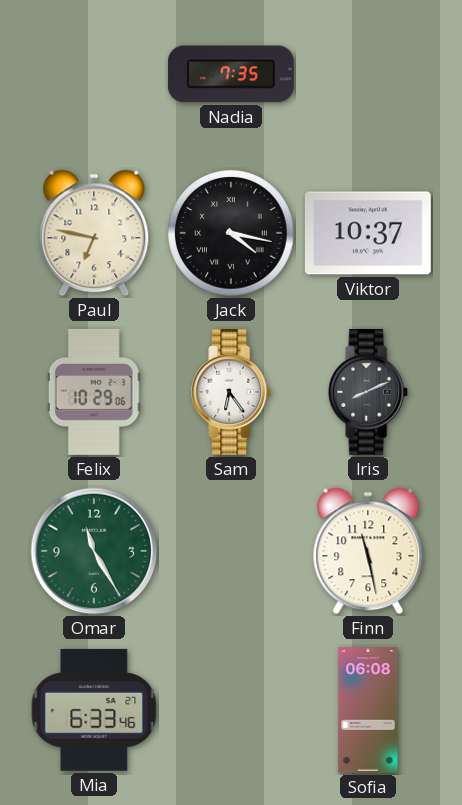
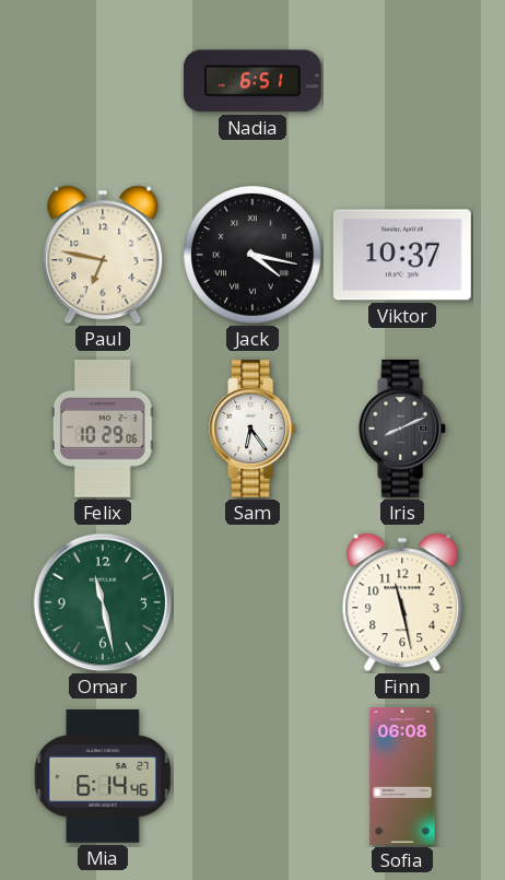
Nadia: 7:35 -> 6:51 (252, 81)
Omar: 11:25 -> 11:28 (103, 602)
Mia: 6:33 -> 6:14 (103, 776)
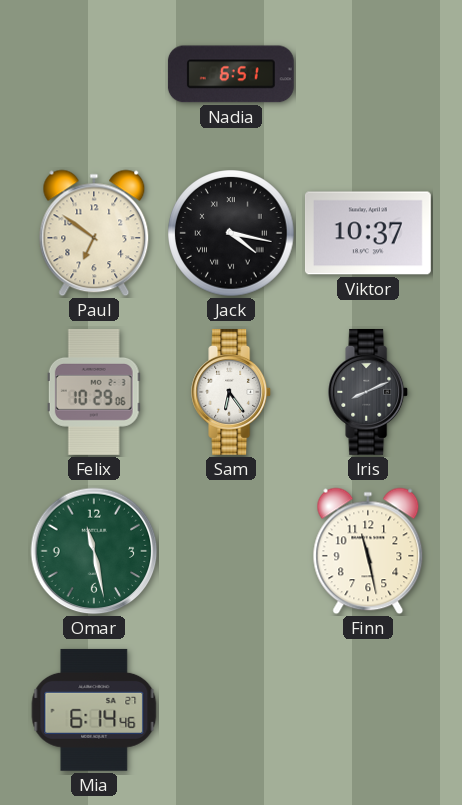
Paul: 6:47 -> 6:51 (94, 233)
Sofia: 06:08 -> none (402, 777)
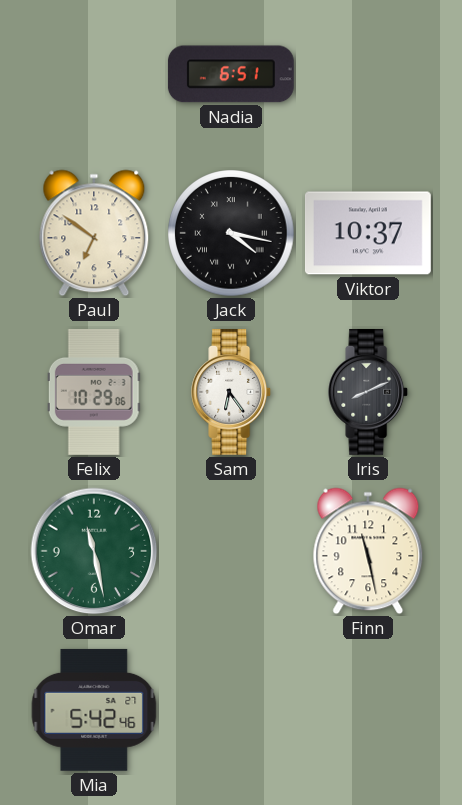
Mia: 6:14 -> 5:42 (94, 710)
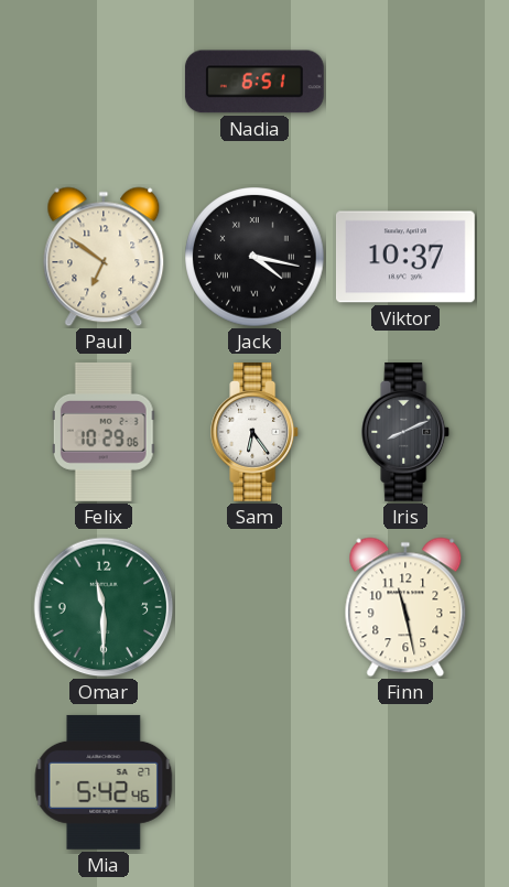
Omar: 11:28 -> 11:30 (104, 607)
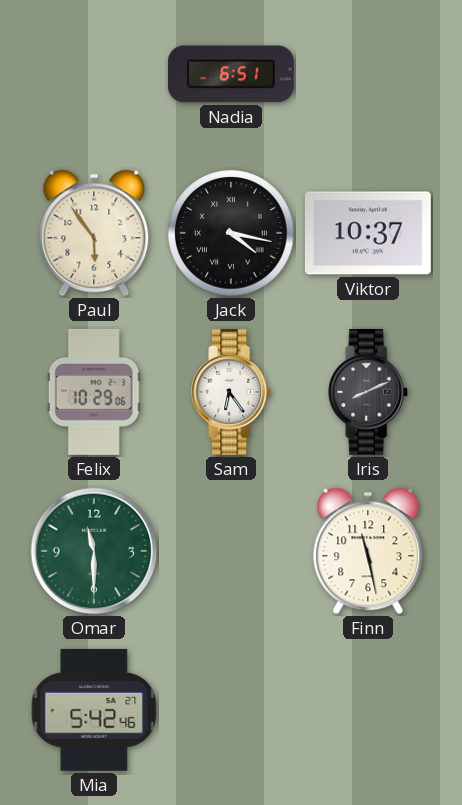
Paul: 6:51 -> 5:54 (94, 233)
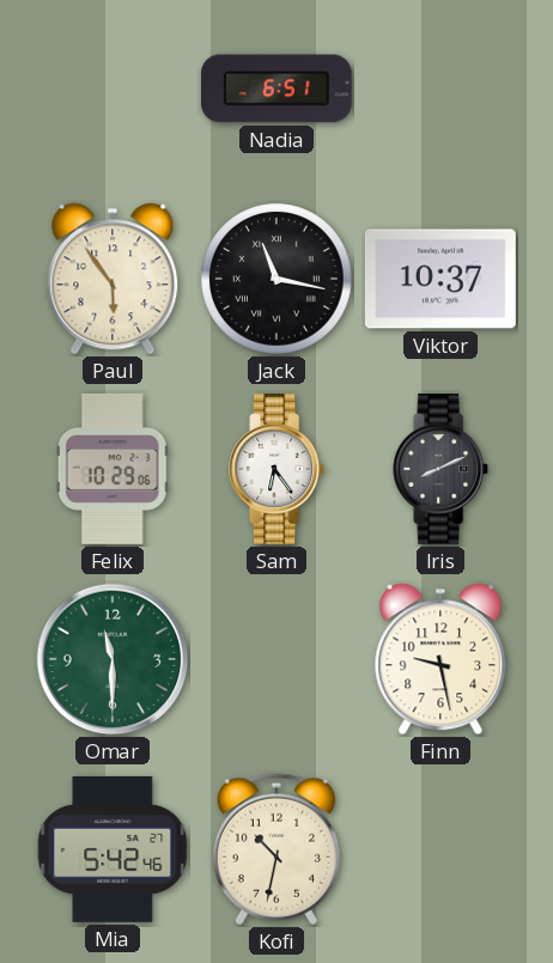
Jack: 4:17 -> 11:17 (276, 279)
Finn: 11:28 -> 9:28 (440, 659)
Kofi: none -> 10:32 (276, 849)
